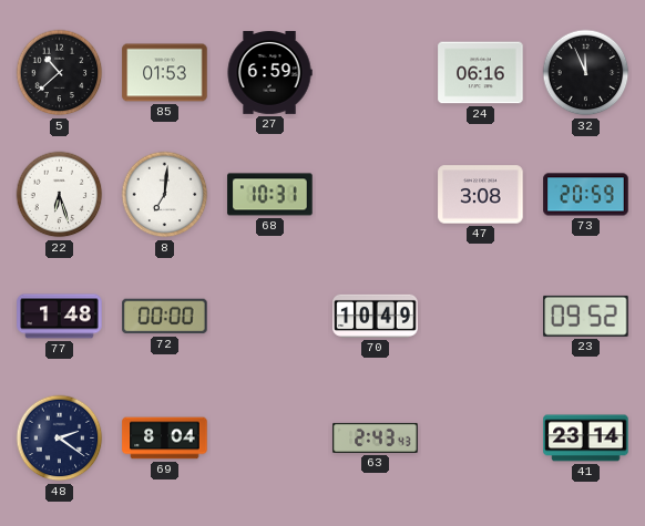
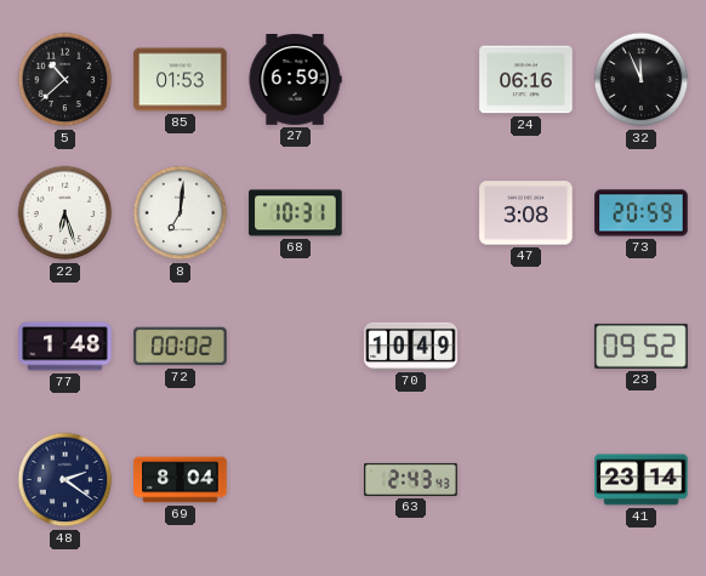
72: 00:00 -> 00:02 (181, 347)
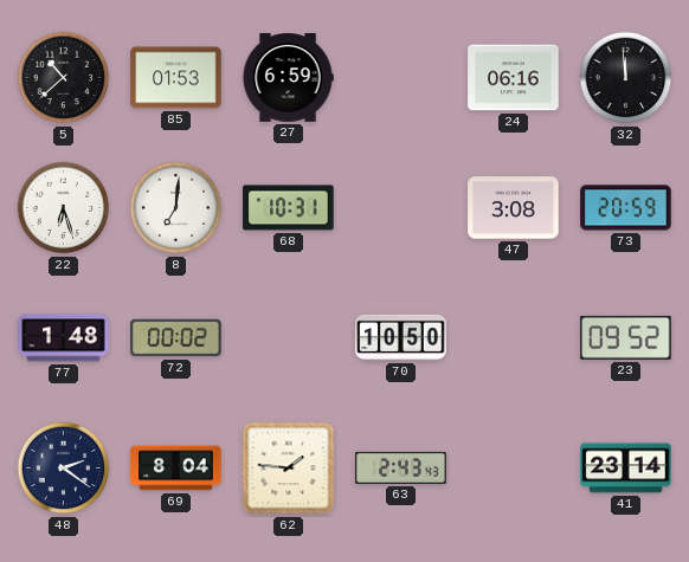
32: 11:56 -> 11:59 (626, 78)
70: 10:49 -> 10:50 (401, 337)
62: none -> 1:46 (289, 469)
